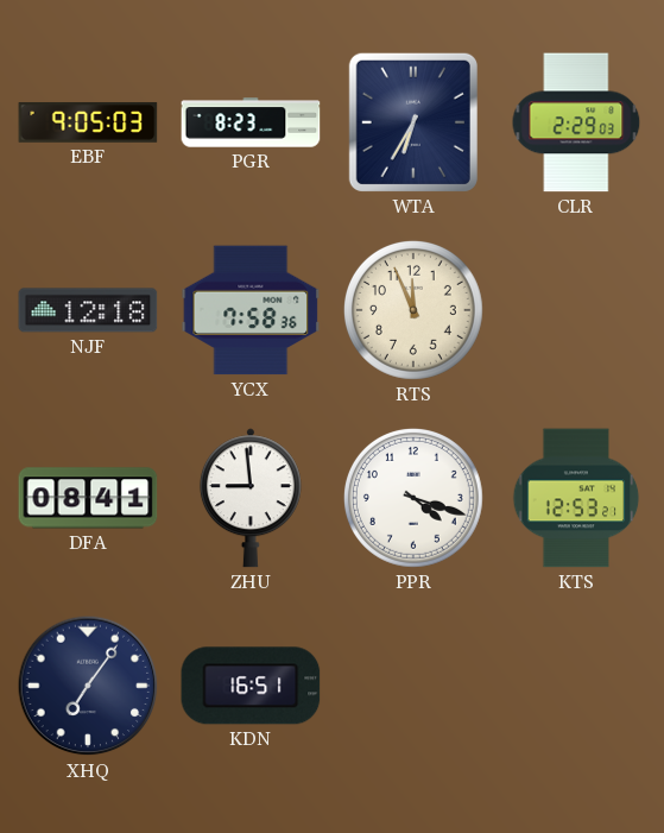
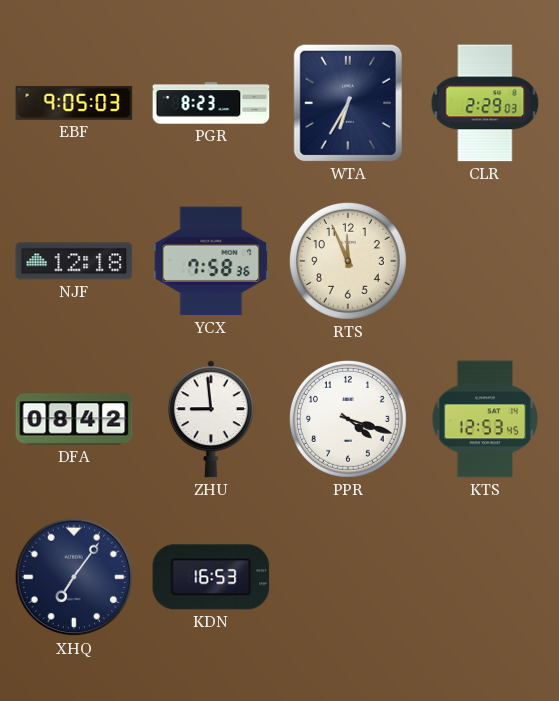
DFA: 08:41 -> 08:42 (74, 419)
KTS: 12:53:21 -> 12:53:45 (485, 419)
KDN: 16:51 -> 16:53 (211, 577)
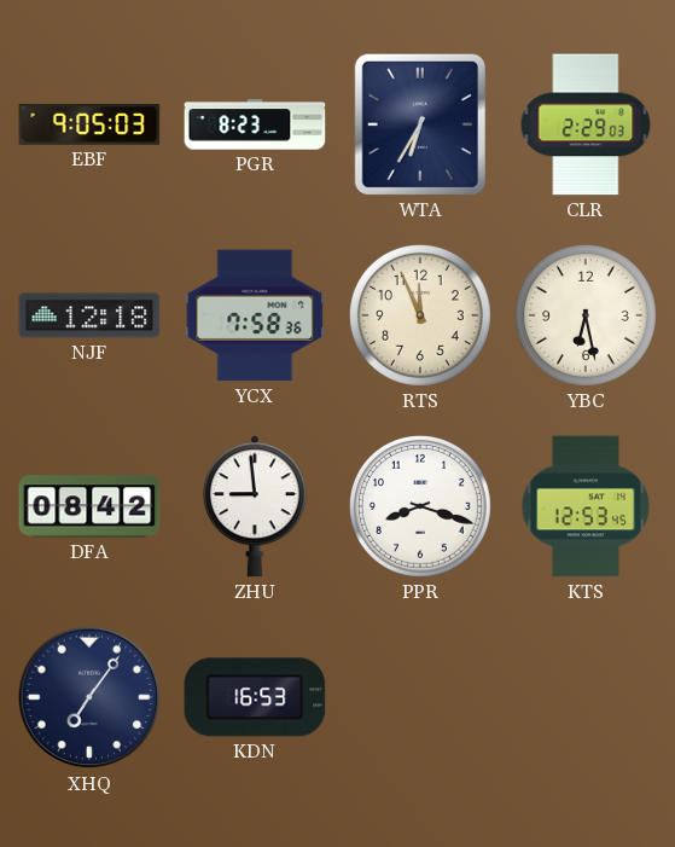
YBC: none -> 6:28 (586, 315)
PPR: 4:18 -> 8:18 (420, 506)
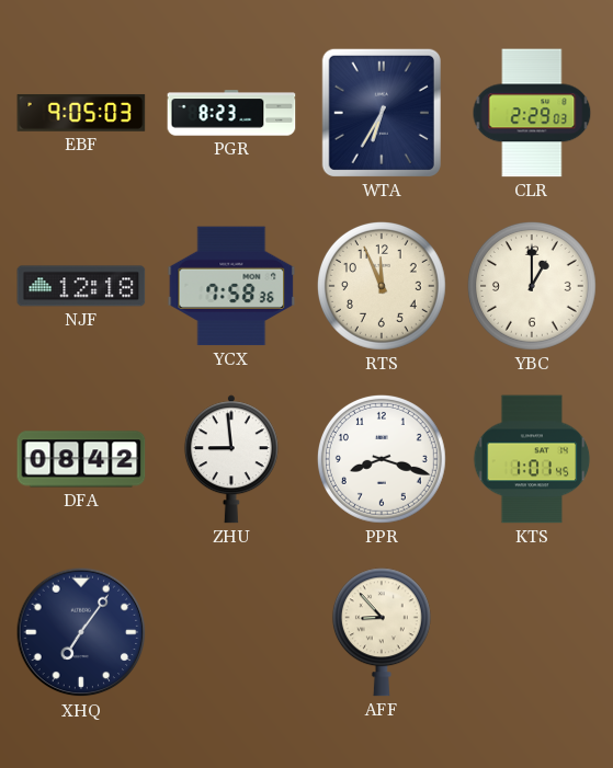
YBC: 6:28 -> 1:00 (532, 286)
KTS: 12:53 -> 1:01 (532, 459)
KDN: 16:53 -> none (255, 697)
AFF: none -> 8:53 (382, 632)
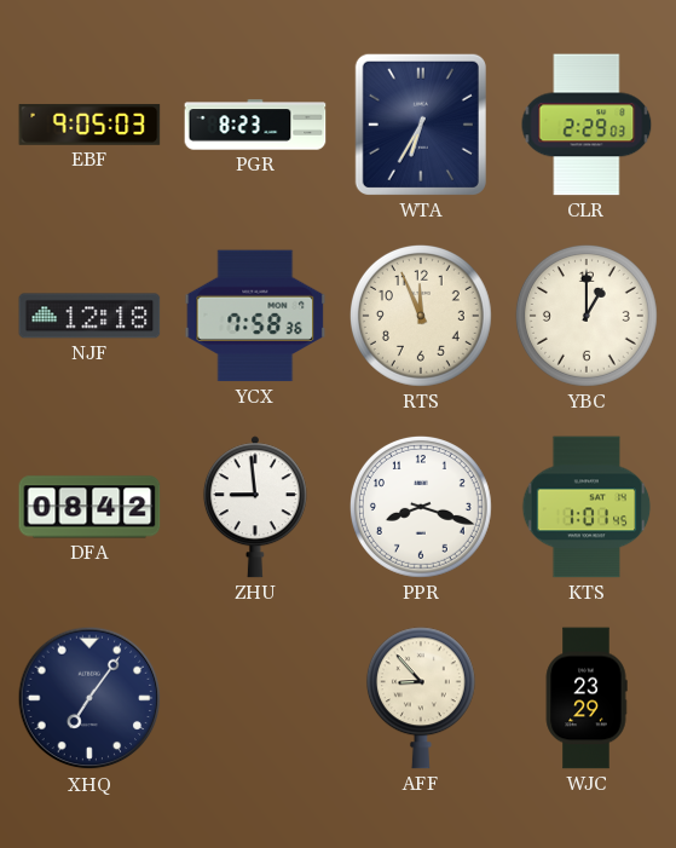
WJC: none -> 23:29 (587, 698)
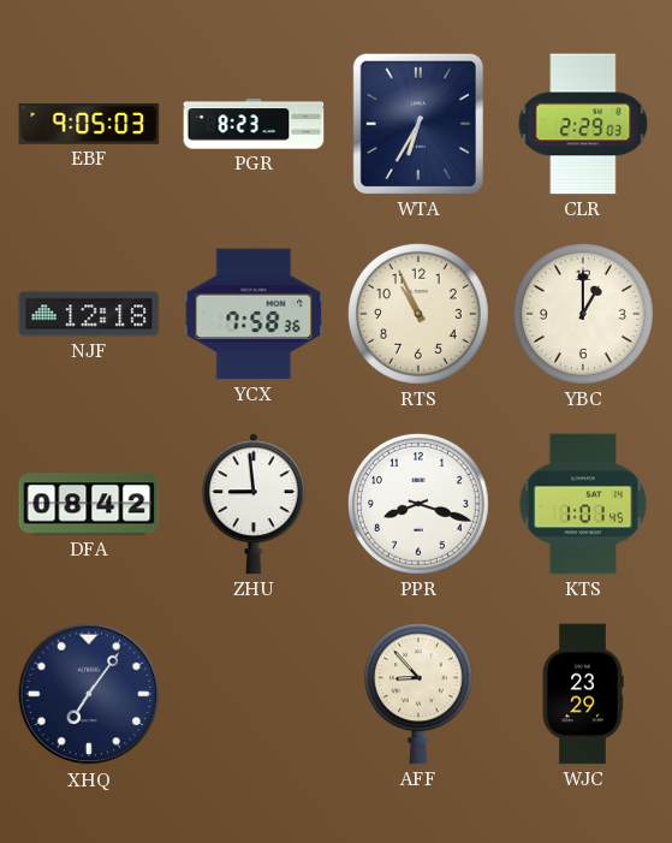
RTS: 11:56 -> 10:56 (418, 314)
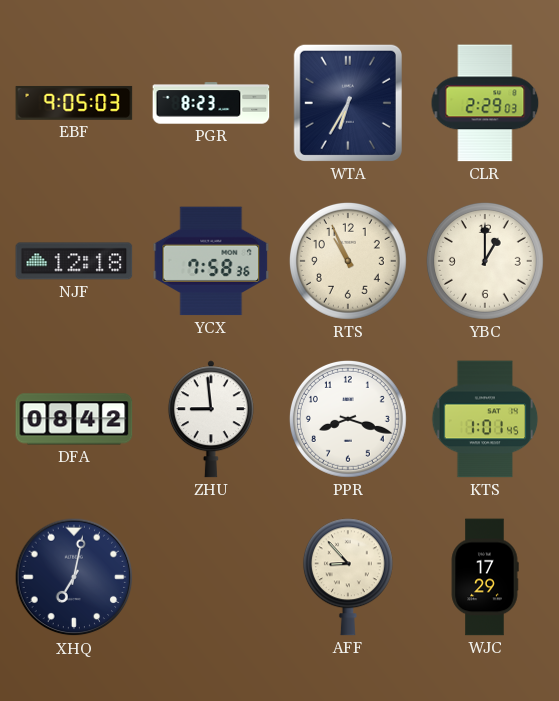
XHQ: 7:06 -> 7:02 (74, 577)
WJC: 23:29 -> 17:29 (485, 577)
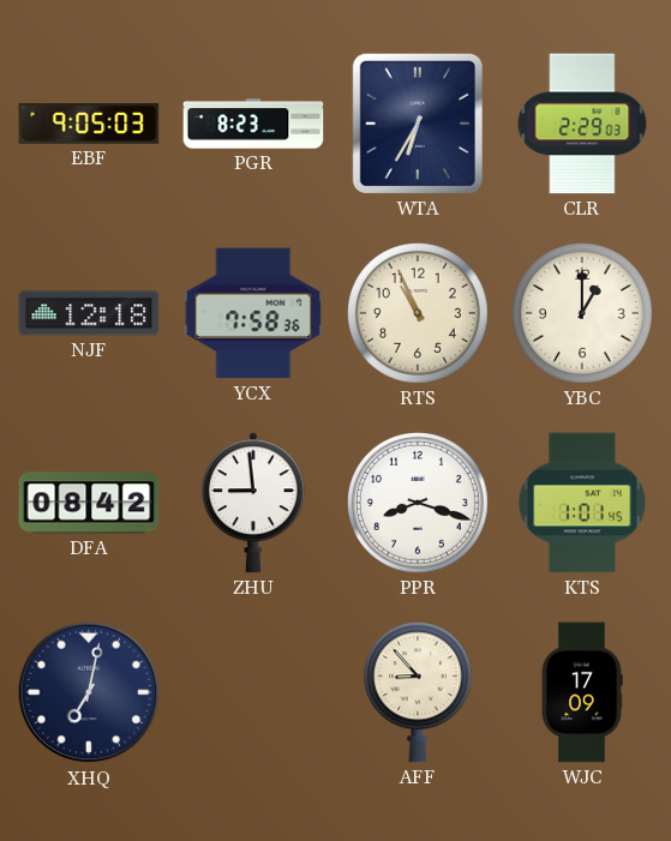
WJC: 17:29 -> 17:09 (582, 692)
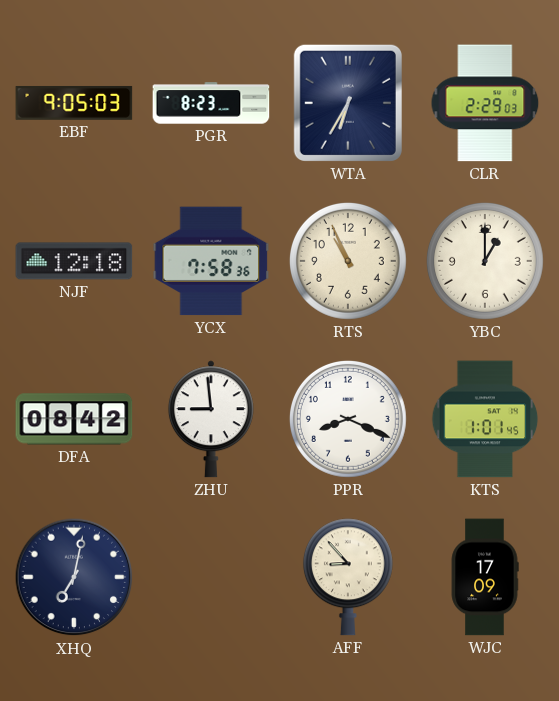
PPR: 8:18 -> 8:19 (348, 419)
